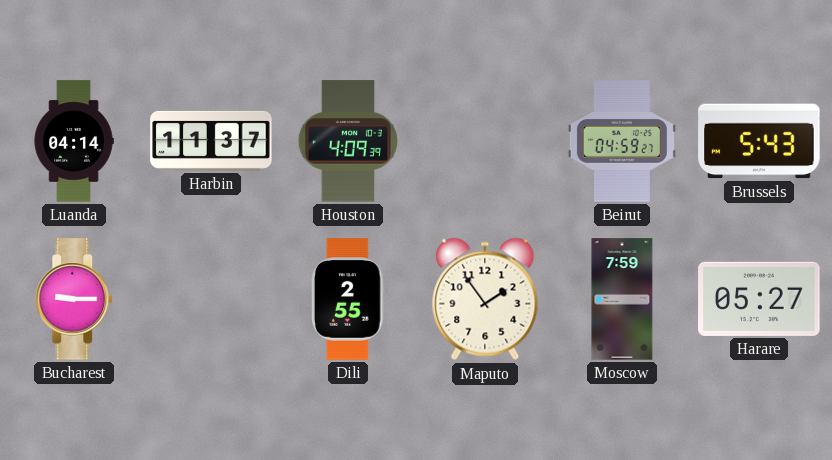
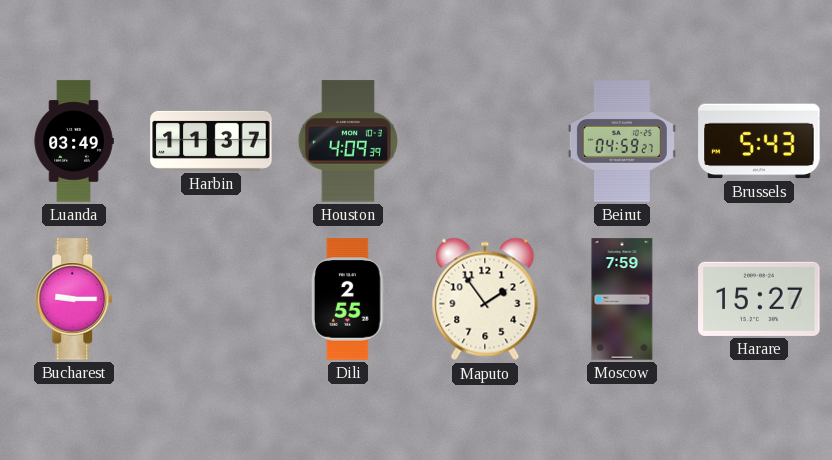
Luanda: 04:14 -> 03:49 (74, 141)
Harare: 05:27 -> 15:27 (759, 299)
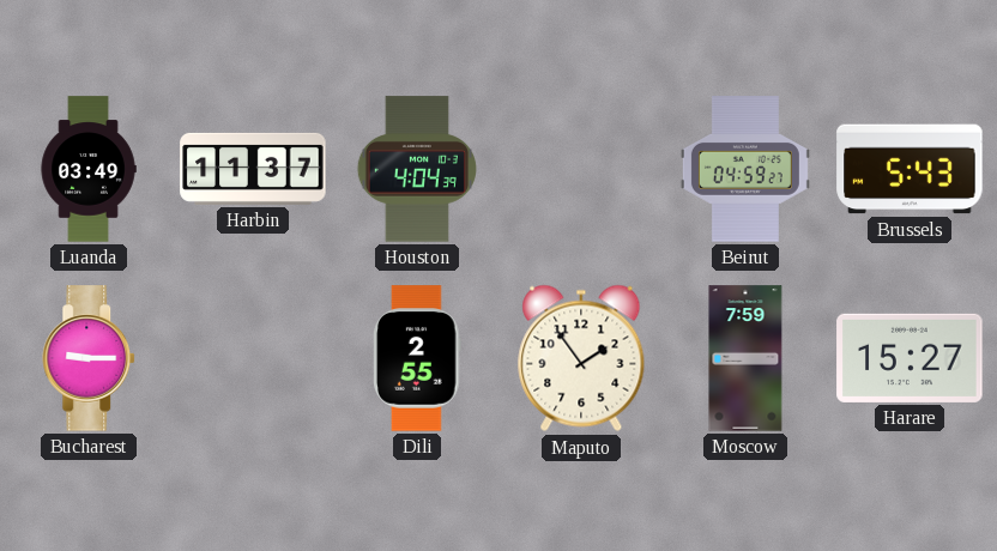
Houston: 4:09 -> 4:04 (417, 169)
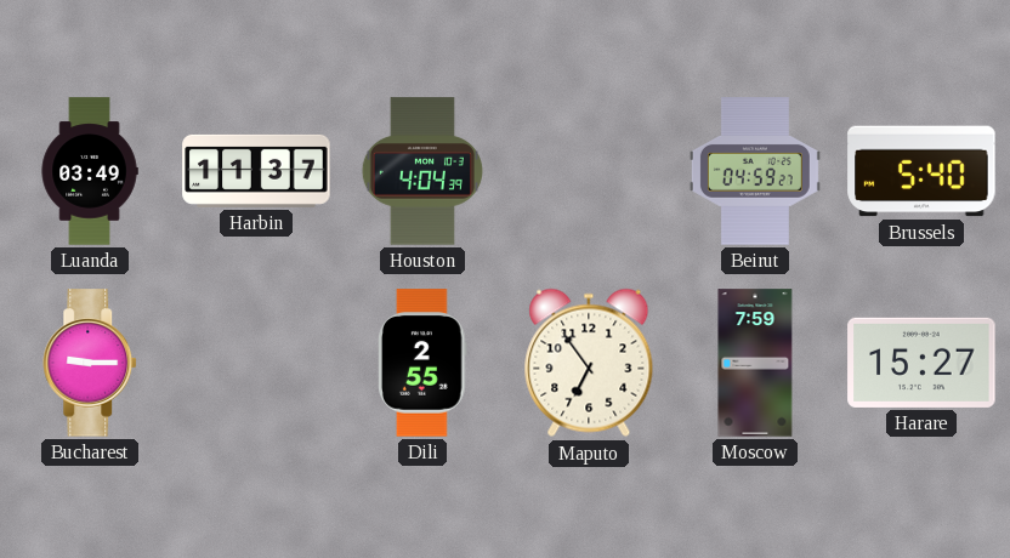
Brussels: 5:43 -> 5:40 (921, 171)
Maputo: 1:54 -> 6:54 (589, 363)
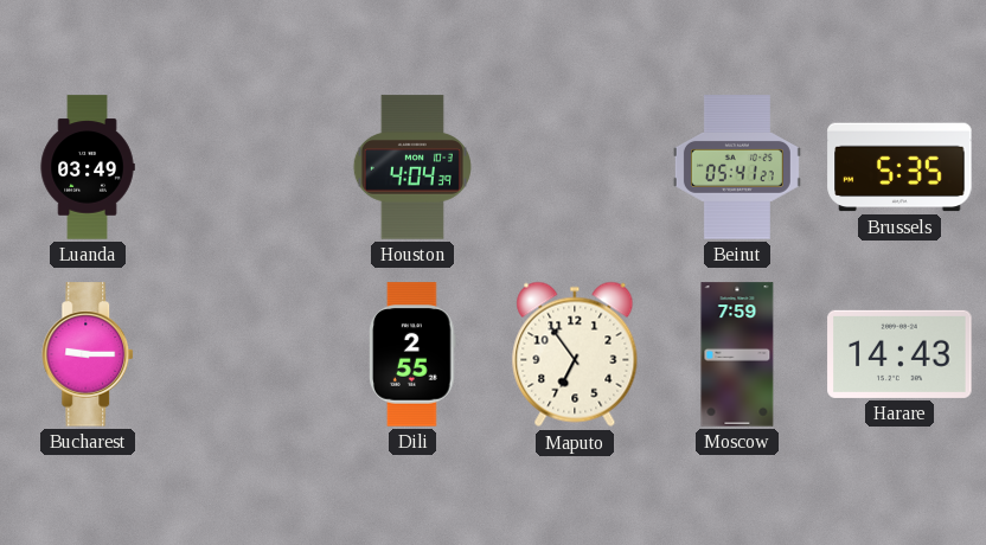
Harbin: 11:37 -> none (256, 171)
Beirut: 04:59 -> 05:41 (737, 167)
Brussels: 5:40 -> 5:35 (899, 167)
Harare: 15:27 -> 14:43 (899, 354)
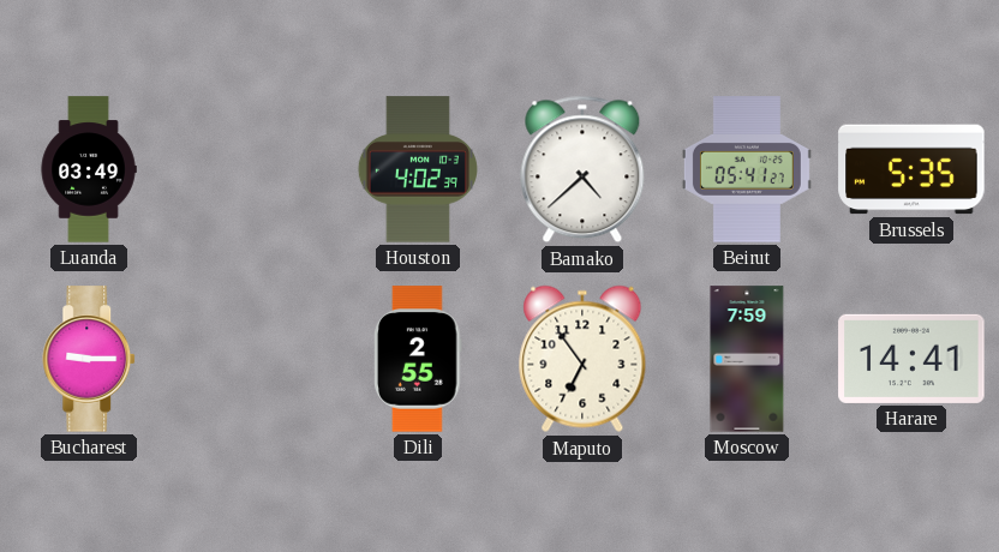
Houston: 4:04 -> 4:02 (418, 169)
Bamako: none -> 4:38 (582, 169)
Harare: 14:43 -> 14:41 (911, 359)
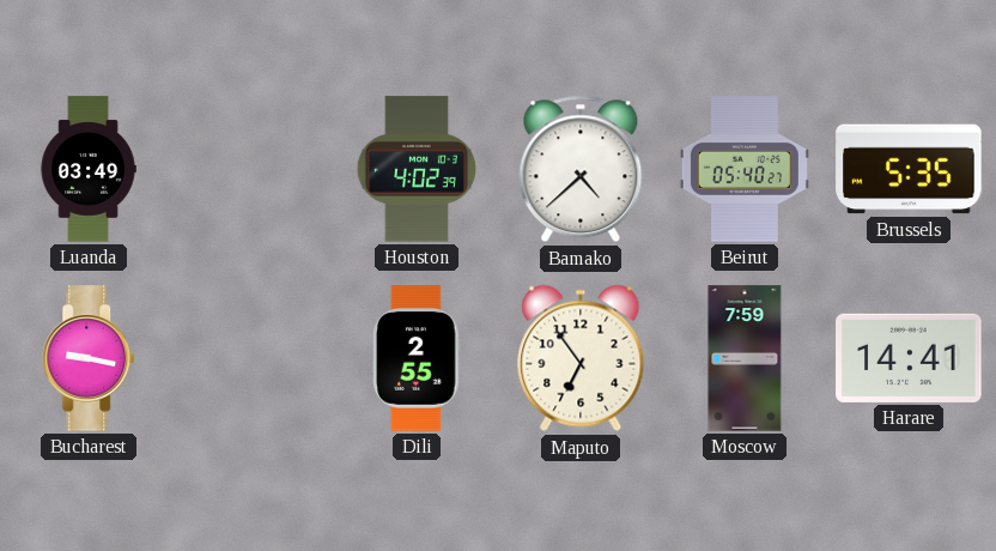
Beirut: 05:41 -> 05:40 (745, 169)
Bucharest: 9:15 -> 9:17 (90, 358)
